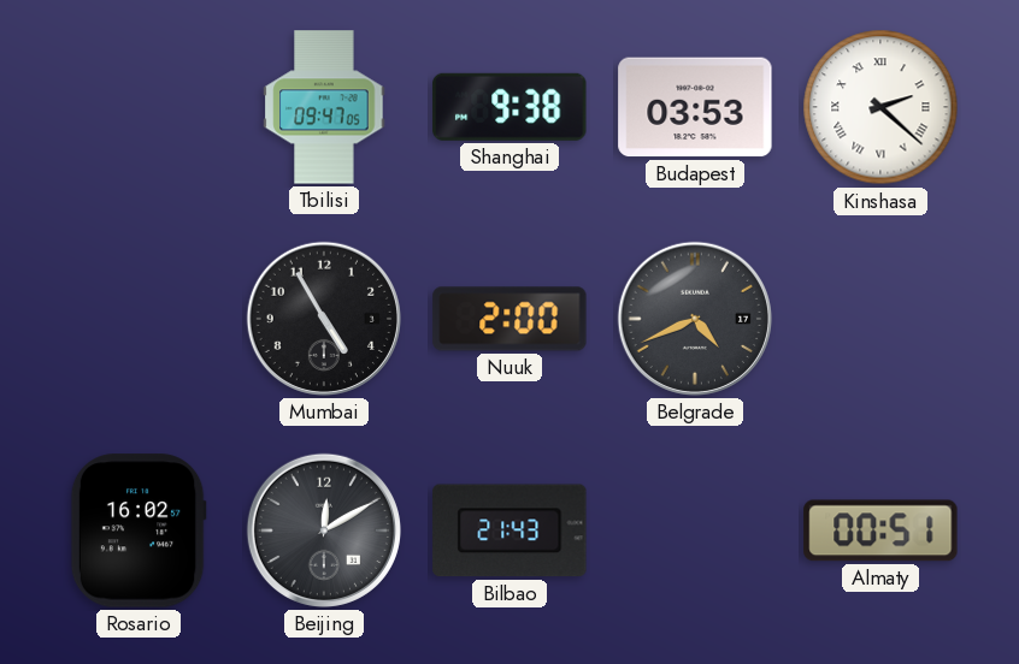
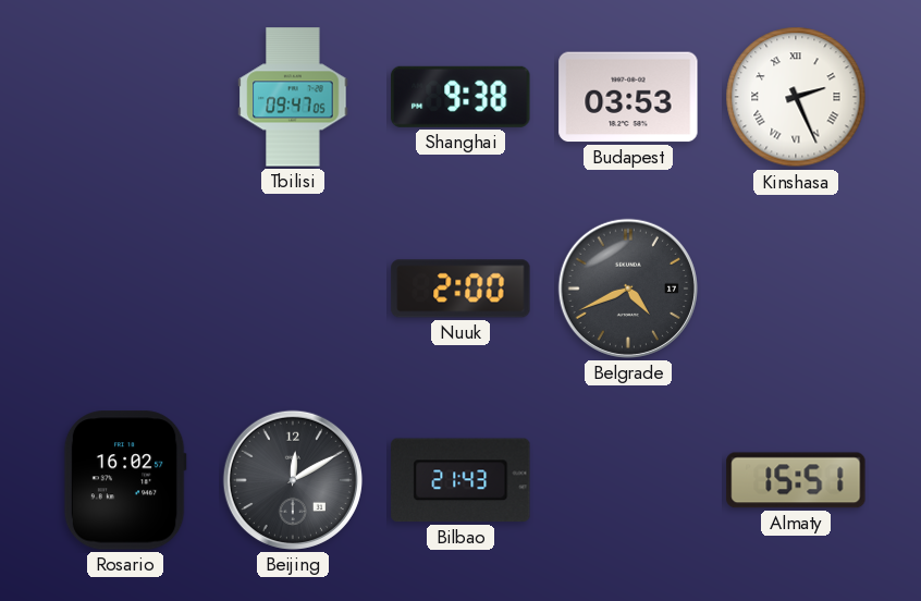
Kinshasa: 2:22 -> 2:26 (796, 97)
Mumbai: 4:55 -> none (324, 319)
Almaty: 00:51 -> 15:51 (796, 480)
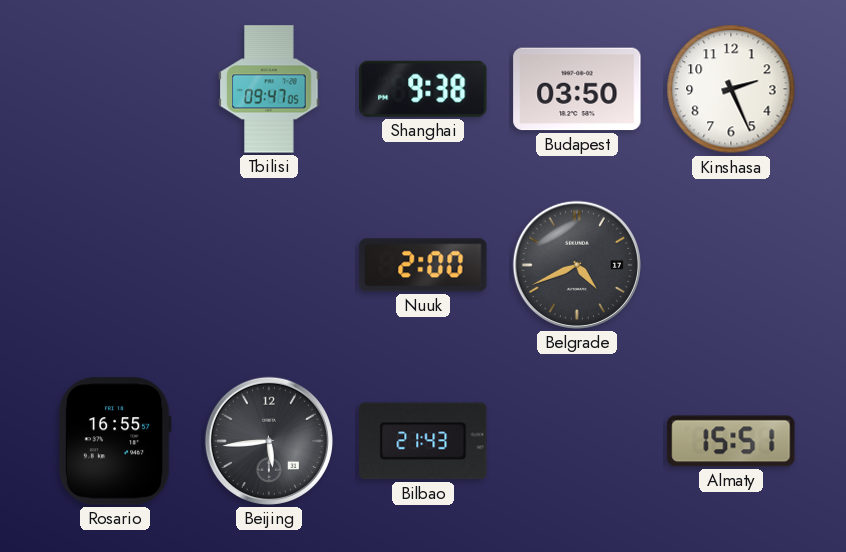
Budapest: 03:53 -> 03:50 (577, 89)
Kinshasa numerals: Roman -> Arabic (731, 89)
Rosario: 16:02 -> 16:55 (115, 441)
Beijing: 12:10 -> 5:44 (269, 441)
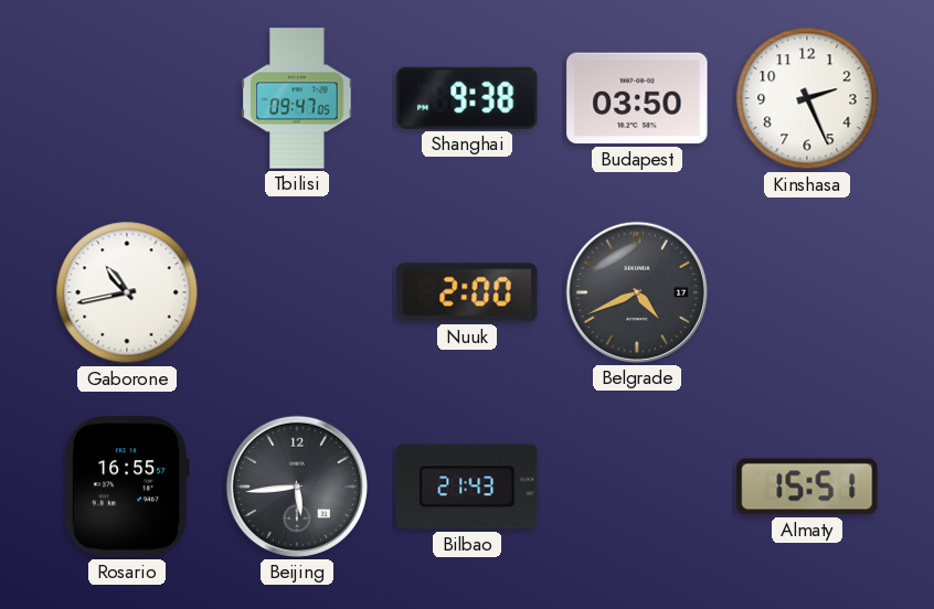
Gaborone: none -> 10:43 (127, 292)
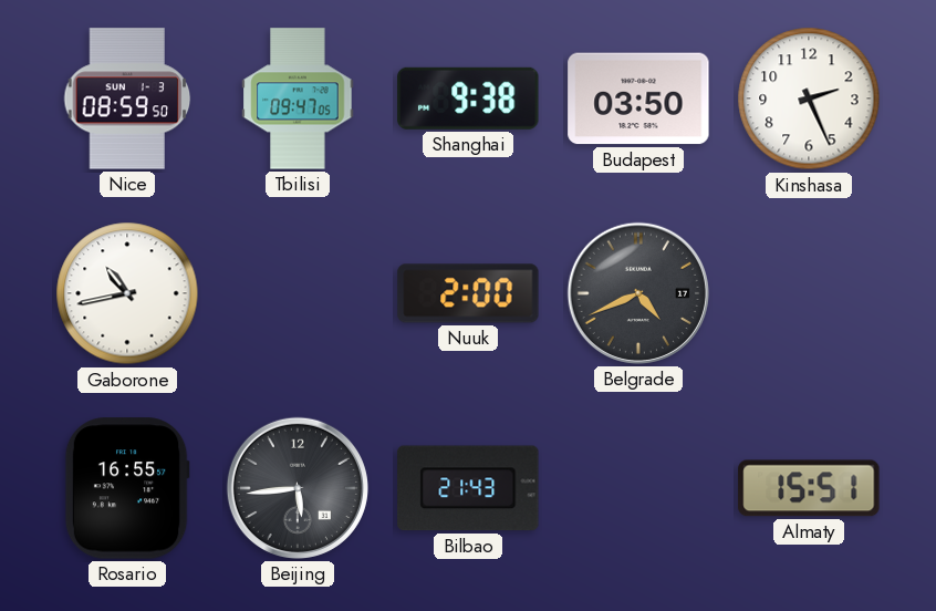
Nice: none -> 08:59 (127, 99)
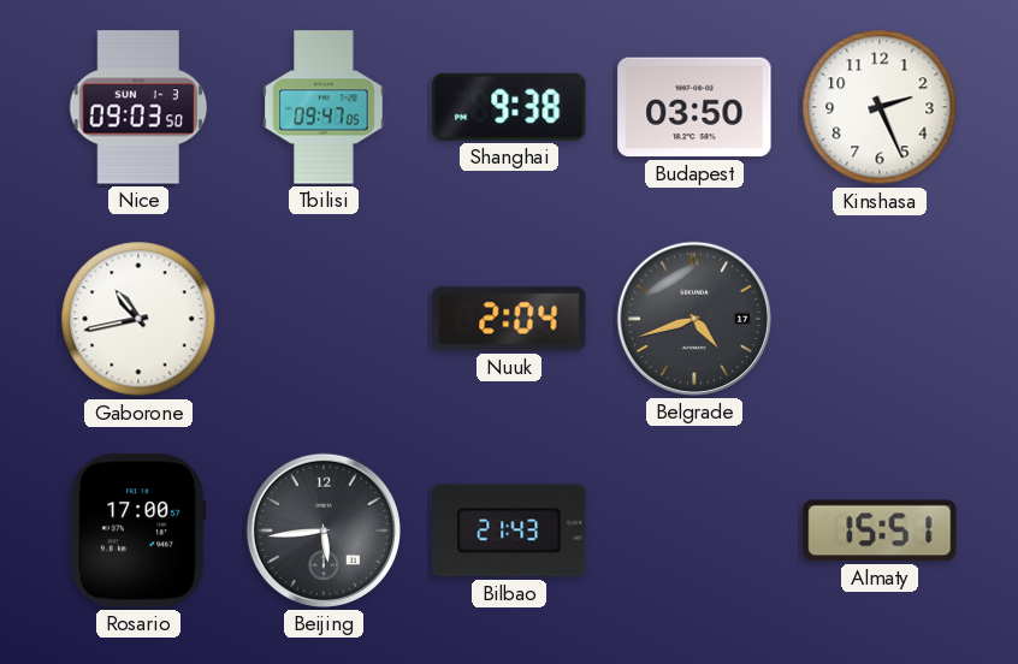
Nice: 08:59 -> 09:03 (138, 107)
Nuuk: 2:00 -> 2:04 (509, 319)
Belgrade: 4:41 -> 4:42 (694, 319)
Rosario: 16:55 -> 17:00 (138, 530)
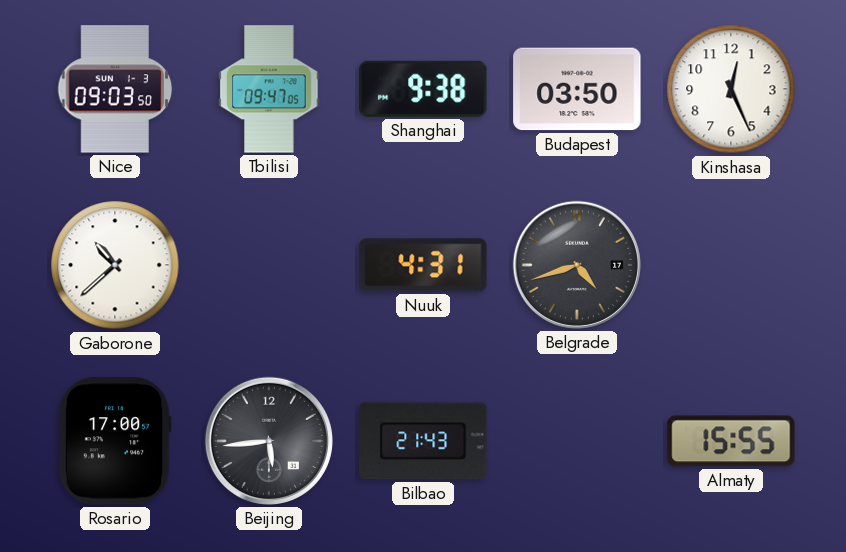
Kinshasa: 2:26 -> 12:26 (731, 89)
Gaborone: 10:43 -> 10:38 (115, 265)
Nuuk: 2:04 -> 4:31 (423, 265)
Almaty: 15:51 -> 15:55 (731, 441)
